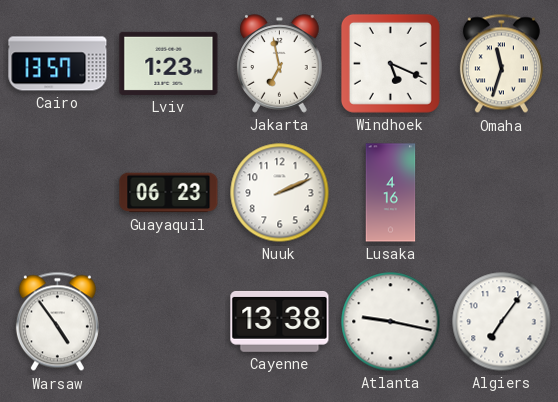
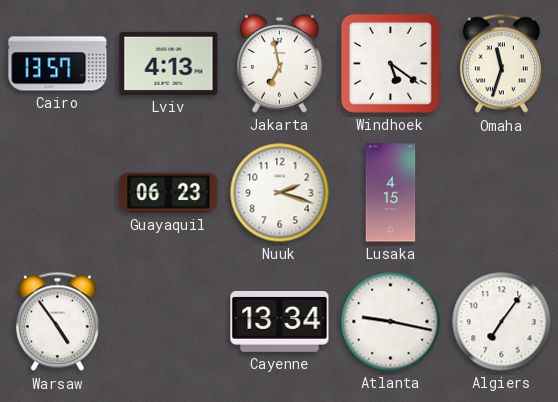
Lviv: 1:23 -> 4:13 (169, 63)
Windhoek: 5:19 -> 5:21 (390, 63)
Nuuk: 2:11 -> 2:18 (280, 193)
Lusaka: 4:16 -> 4:15 (391, 193)
Cayenne: 13:38 -> 13:34 (280, 321)
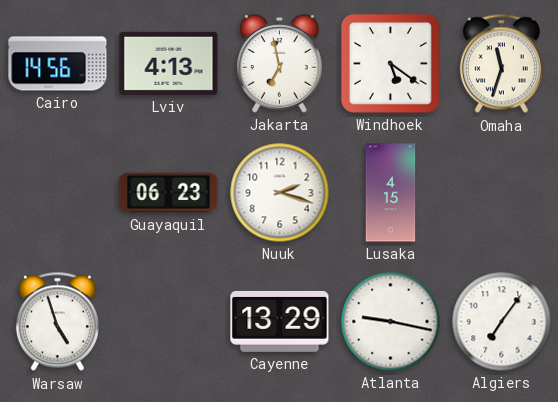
Cairo: 13:57 -> 14:56 (58, 64)
Warsaw: 4:54 -> 4:57 (57, 322)
Cayenne: 13:34 -> 13:29 (280, 321)
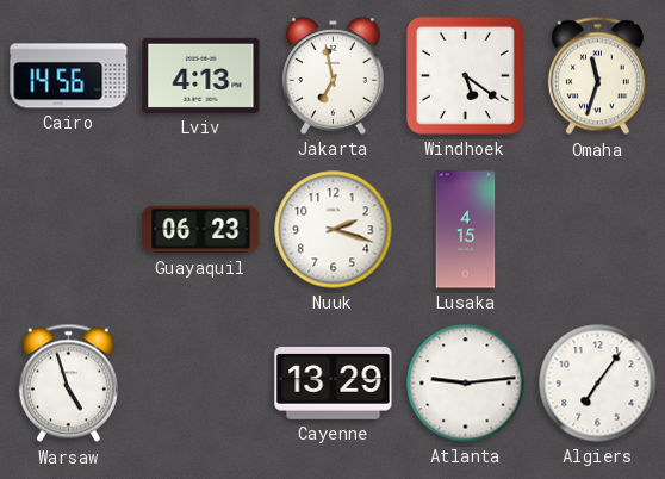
Atlanta: 9:17 -> 9:14 (466, 384)
